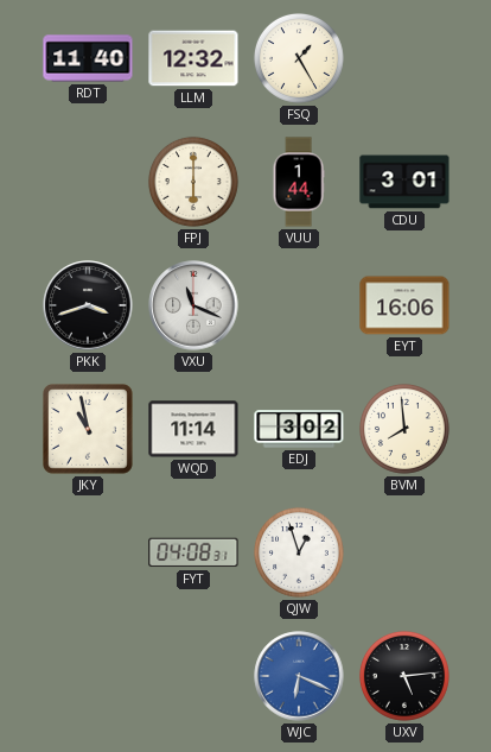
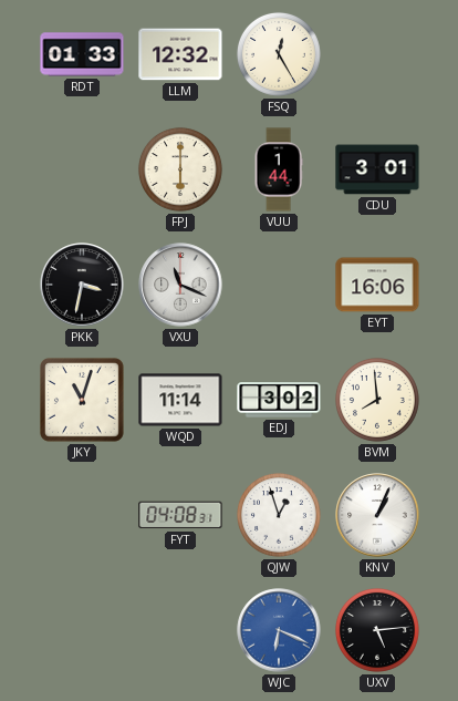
RDT: 11:40 -> 01:33 (82, 54)
FSQ: 1:25 -> 12:25 (279, 54)
PKK: 3:42 -> 3:32 (82, 285)
JKY: 10:58 -> 11:03 (83, 401)
KNV: none -> 1:04 (377, 515)
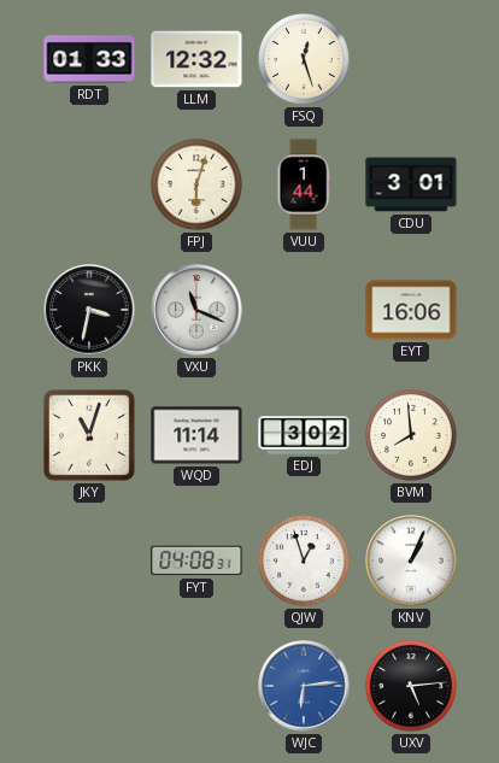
FSQ: 12:25 -> 12:27 (304, 59)
FPJ: 6:00 -> 6:03 (196, 184)
WJC: 6:19 -> 6:14 (304, 686)
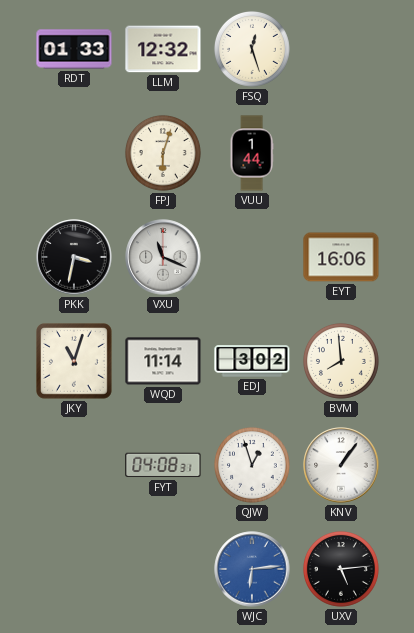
CDU: 3:01 -> none (411, 184)
KNV: 1:04 -> 1:06 (341, 465)
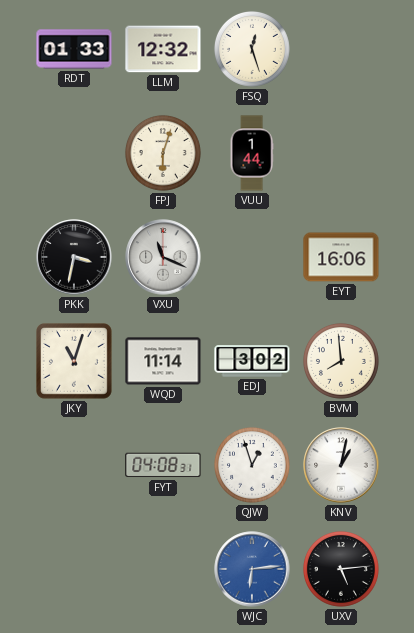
KNV: 1:06 -> 1:02 (341, 465)
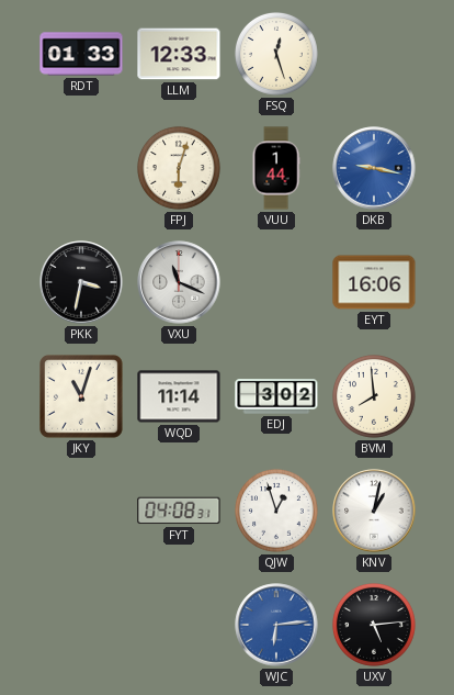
LLM: 12:32 -> 12:33 (179, 54)
DKB: none -> 9:17 (374, 168)
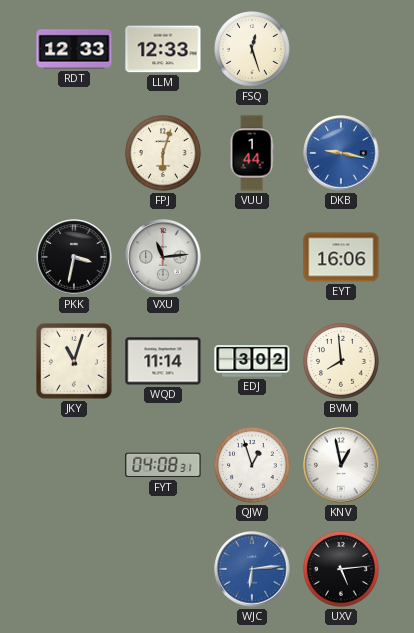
RDT: 01:33 -> 12:33 (74, 49)
VXU: 11:19 -> 11:14 (163, 257)
KNV: 1:02 -> 12:58 (341, 465)
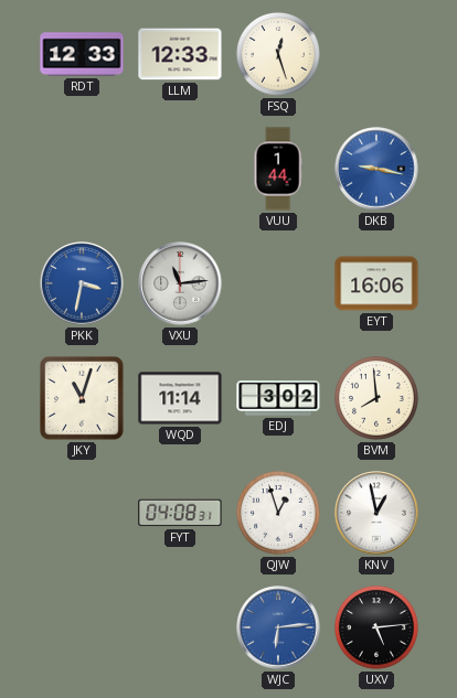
FPJ: 6:03 -> none (163, 153)
PKK dial: black -> blue (82, 283)
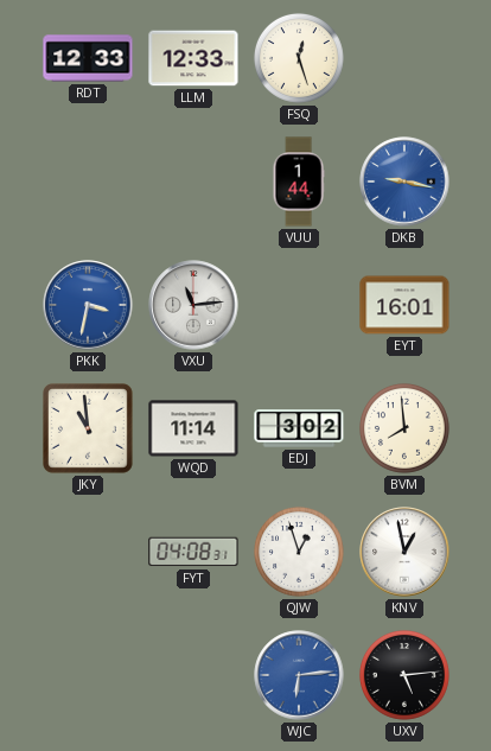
EYT: 16:06 -> 16:01 (404, 305)
JKY: 11:03 -> 10:59 (89, 429)
